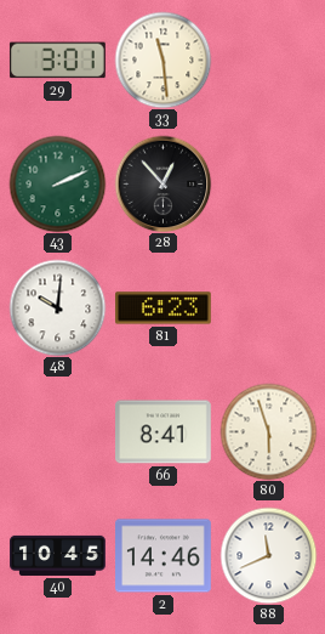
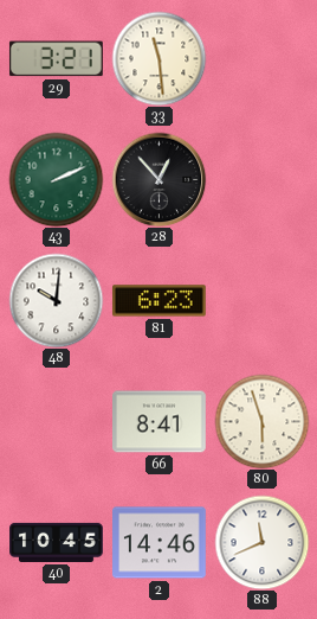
29: 3:01 -> 3:21 (56, 59)
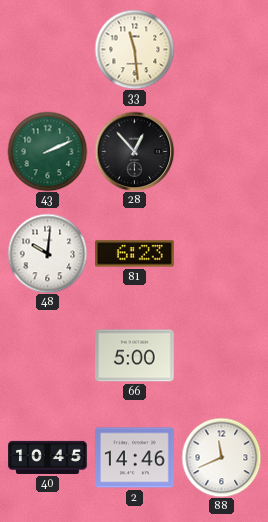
29: 3:21 -> none (56, 59)
66: 8:41 -> 5:00 (135, 356)
80: 5:57 -> none (261, 421)
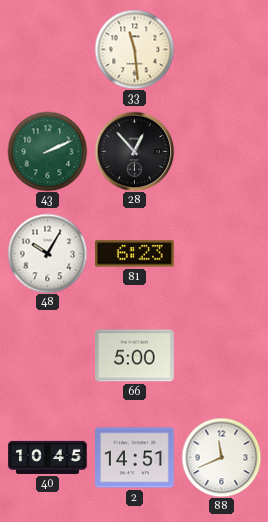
48: 10:01 -> 10:05 (47, 253)
2: 14:46 -> 14:51 (135, 458)
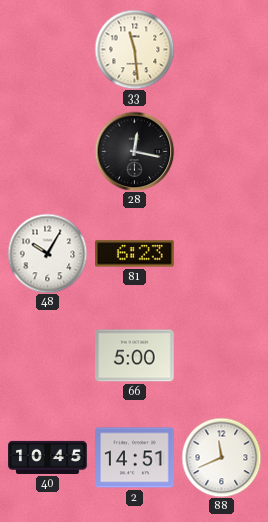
43: 2:11 -> none (47, 151)
28: 12:53 -> 12:17 (134, 151)
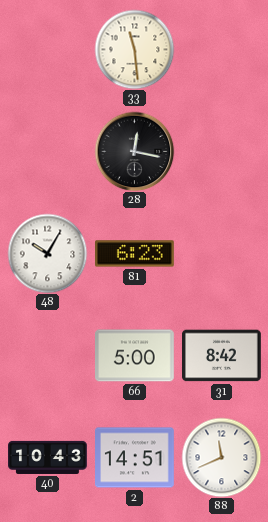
31: none -> 8:42 (222, 356)
40: 10:45 -> 10:43 (48, 457)
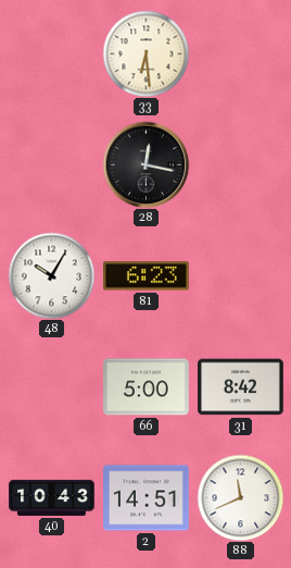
33: 11:29 -> 6:29 (145, 53)
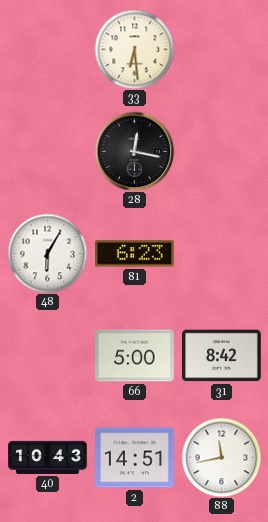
48: 10:05 -> 6:05 (47, 253)
88: 11:41 -> 11:43 (221, 457)
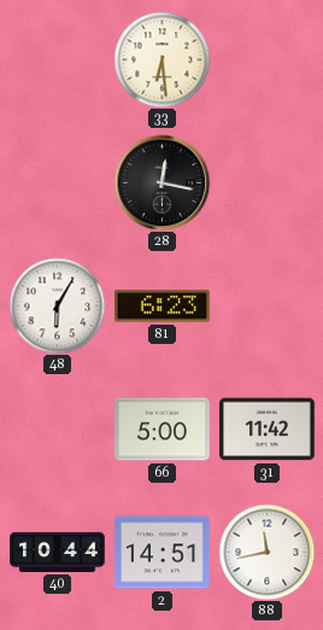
31: 8:42 -> 11:42 (268, 430)
40: 10:43 -> 10:44 (58, 552)
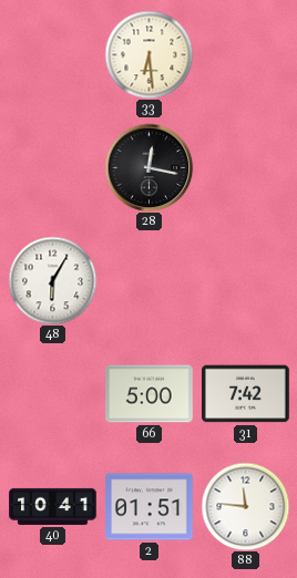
81: 6:23 -> none (163, 307)
31: 11:42 -> 7:42 (246, 394)
40: 10:44 -> 10:41 (53, 506)
2: 14:51 -> 01:51 (150, 507)
88: 11:43 -> 11:46 (245, 506)
